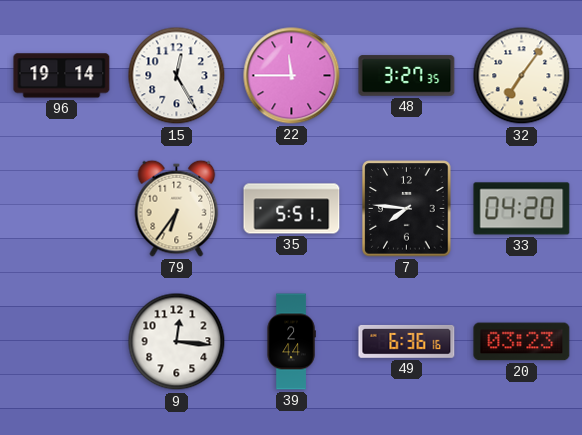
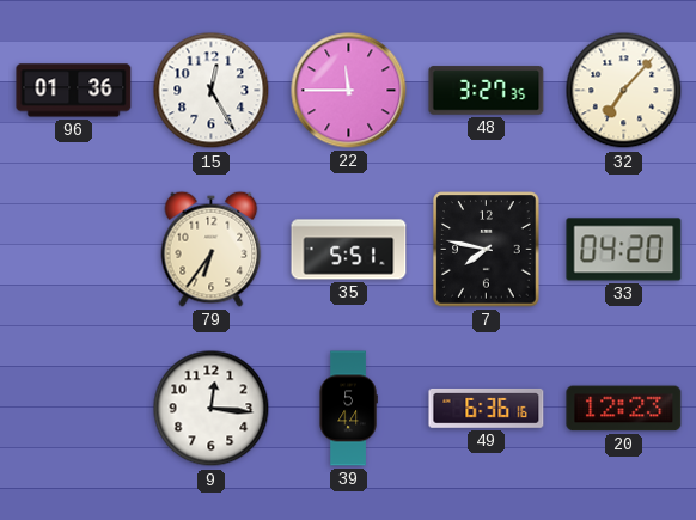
96: 19:14 -> 01:36 (74, 91)
32: 7:06 -> 7:07 (624, 91)
7: 7:46 -> 7:47 (487, 250)
39: 2:44 -> 5:44 (348, 409)
20: 03:23 -> 12:23 (624, 409)
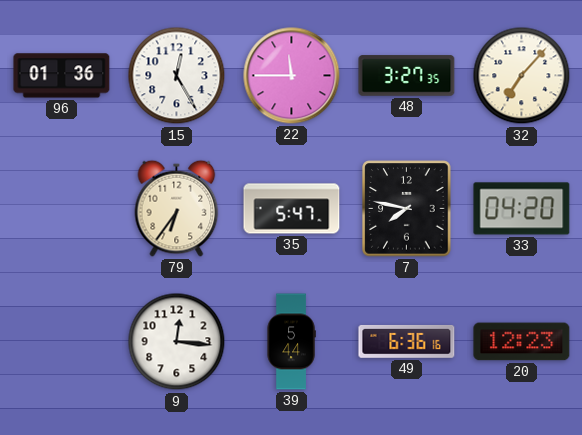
35: 5:51 -> 5:47 (292, 209)
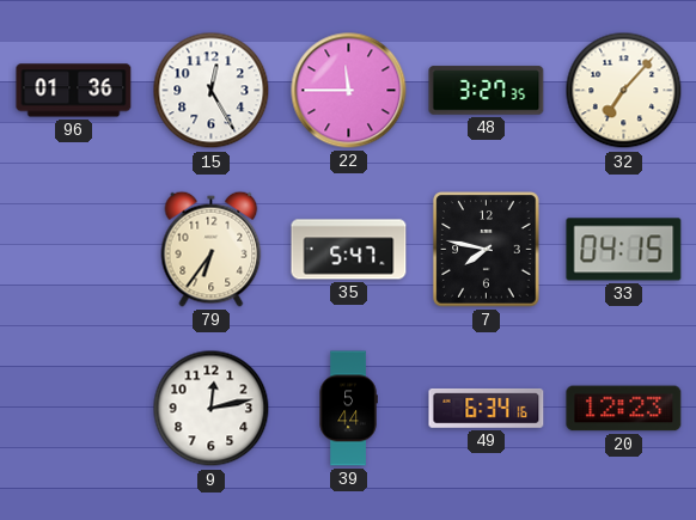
33: 04:20 -> 04:15 (624, 250)
9: 12:16 -> 12:13 (212, 409)
49: 6:36 -> 6:34 (487, 408)
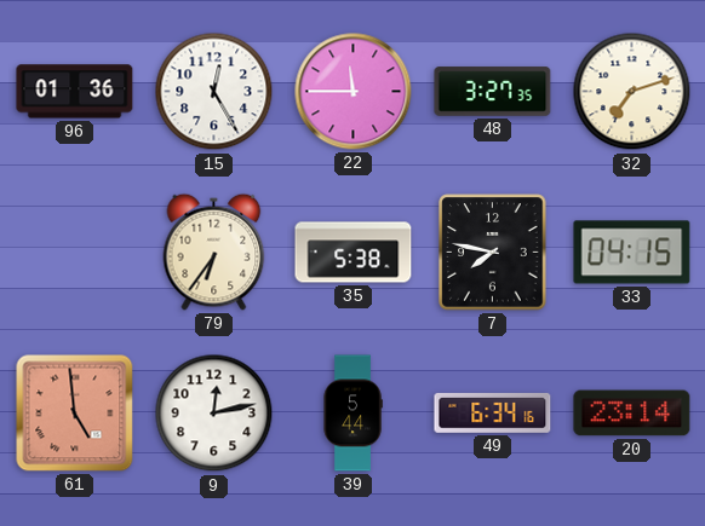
32: 7:07 -> 7:12 (632, 92)
35: 5:47 -> 5:38 (354, 253)
61: none -> 4:59 (75, 414)
20: 12:23 -> 23:14 (632, 414)
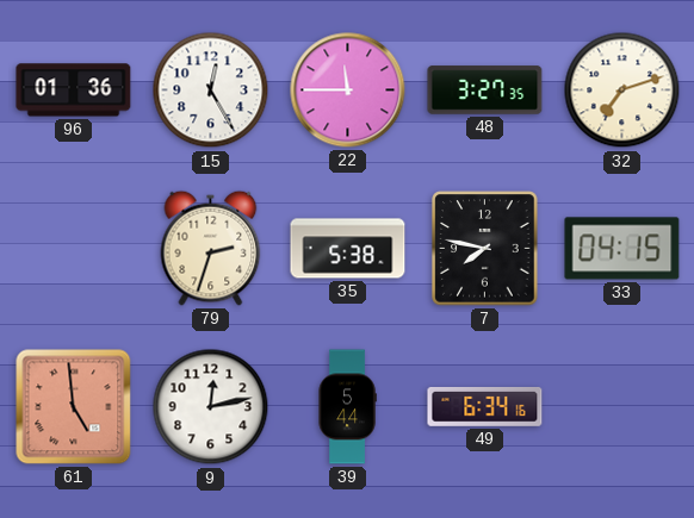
79: 6:36 -> 2:33 (211, 248)
20: 23:14 -> none (632, 414)
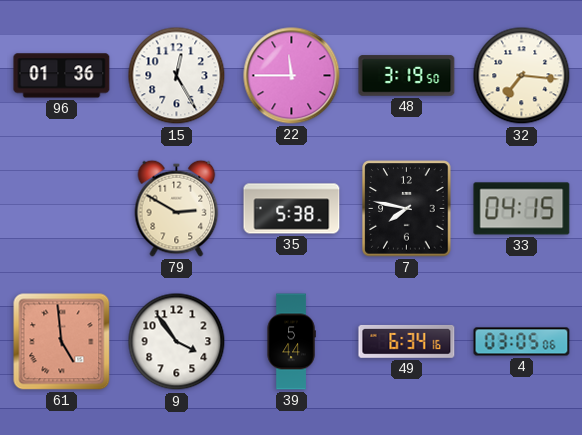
48: 3:27 -> 3:19 (407, 76)
32: 7:12 -> 7:16 (522, 76)
79: 2:33 -> 2:50 (177, 208)
9: 12:13 -> 3:54 (177, 342)
4: none -> 03:05 (522, 342)
